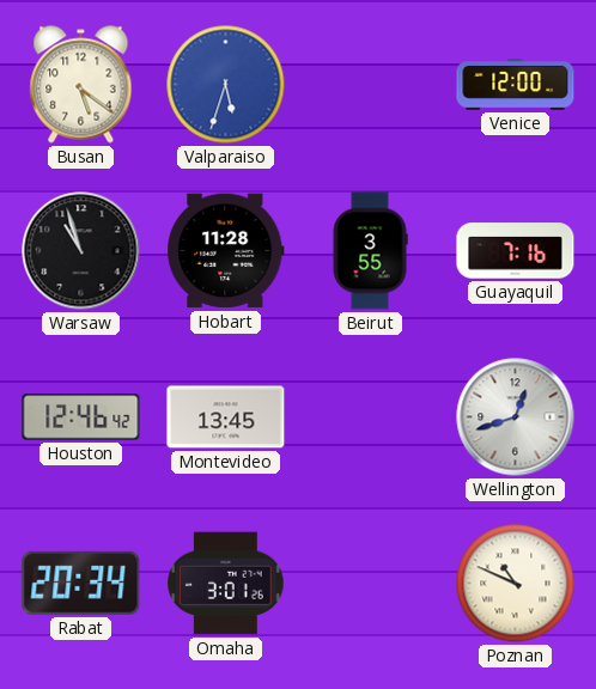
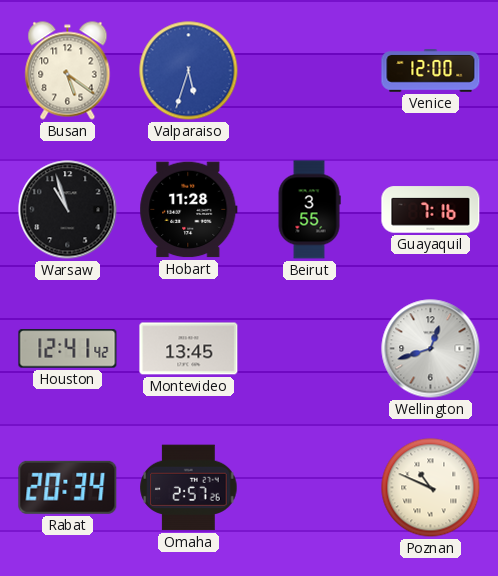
Houston: 12:46 -> 12:41 (68, 349)
Omaha: 3:01 -> 2:57 (189, 488)
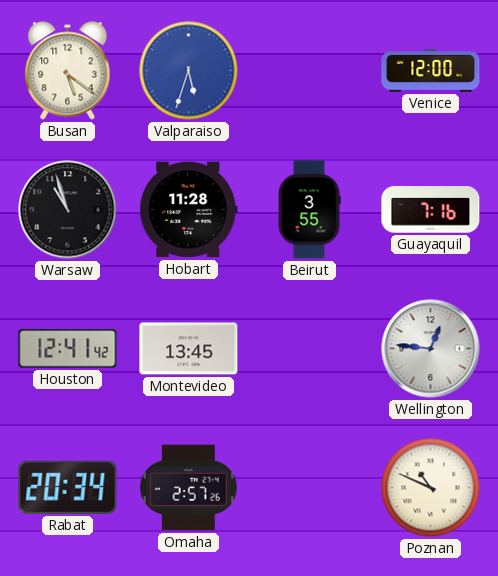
Wellington: 12:42 -> 12:46 (431, 349)
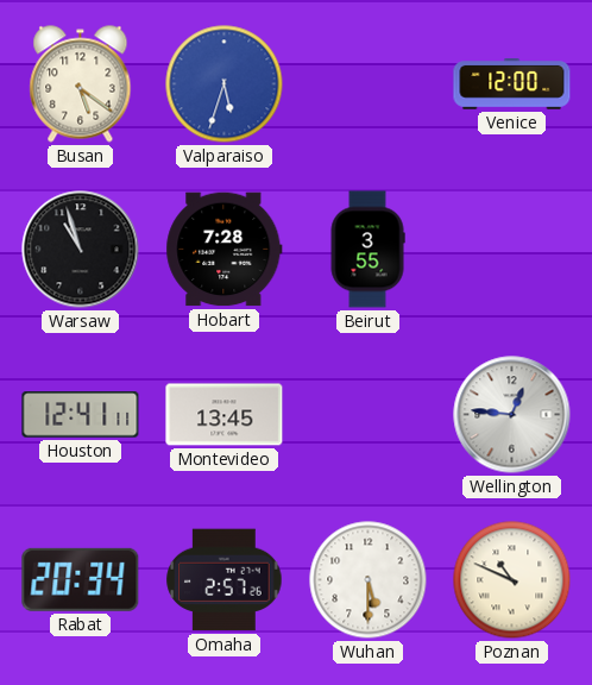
Hobart: 11:28 -> 7:28 (225, 250)
Guayaquil: 7:16 -> none (431, 210)
Houston: 12:41:42 -> 12:41:11 (81, 415)
Wuhan: none -> 5:30 (369, 580)
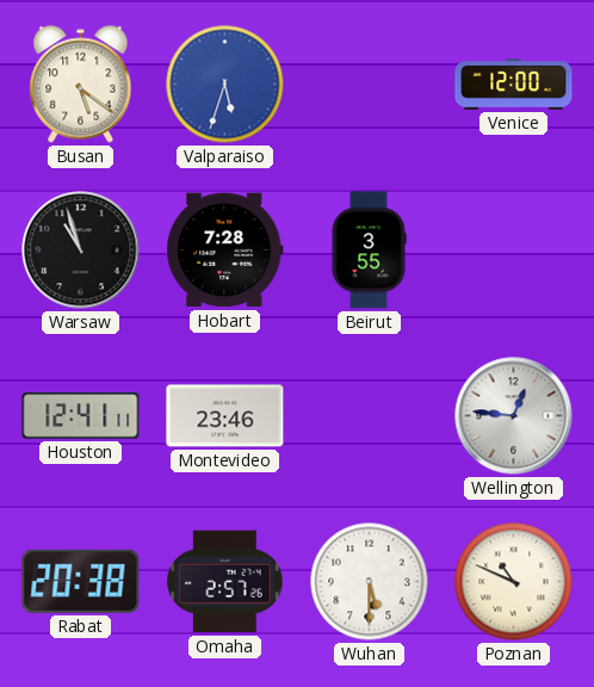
Montevideo: 13:45 -> 23:46 (225, 416)
Rabat: 20:34 -> 20:38 (81, 581)
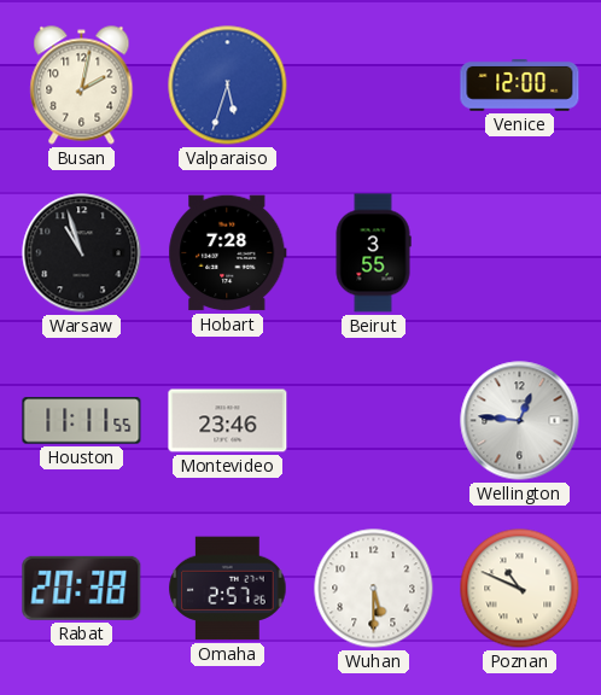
Busan: 5:21 -> 2:02 (82, 86)
Houston: 12:41 -> 11:11 (82, 421)
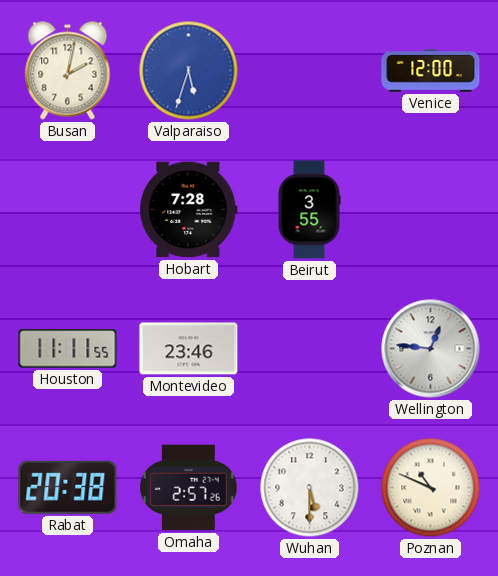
Warsaw: 10:57 -> none (82, 253)
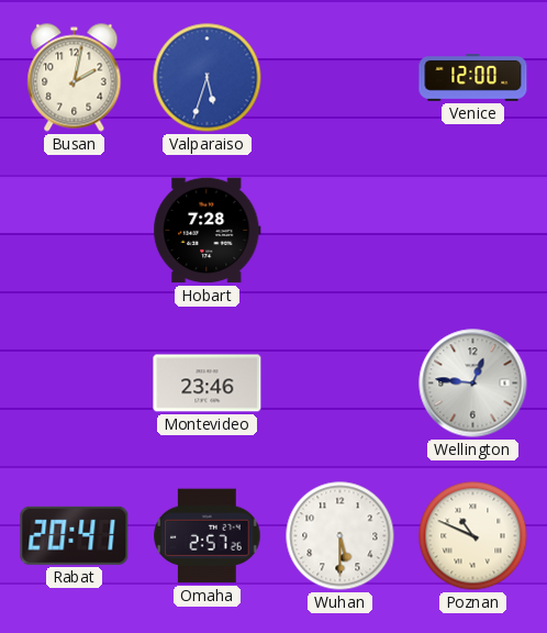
Beirut: 3:55 -> none (309, 210)
Houston: 11:11 -> none (68, 349)
Rabat: 20:38 -> 20:41 (75, 535)
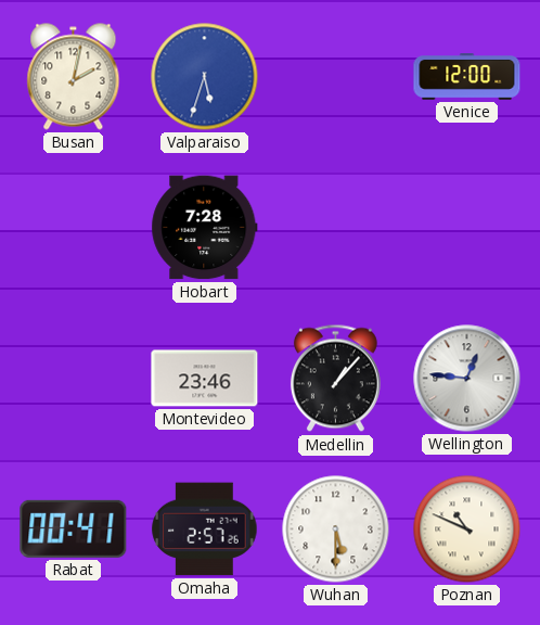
Medellin: none -> 1:07 (335, 379)
Rabat: 20:41 -> 00:41 (74, 528)
